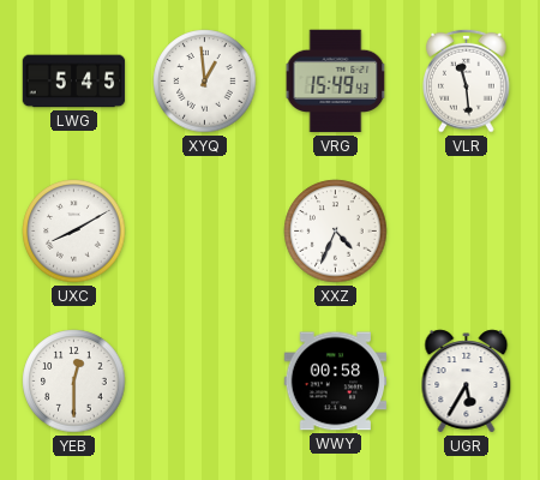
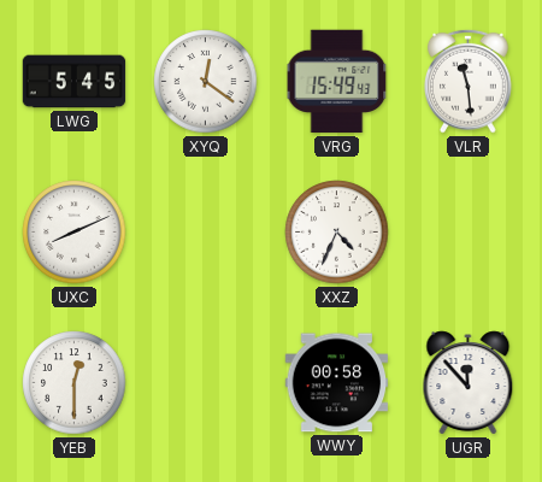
XYQ: 12:59 -> 12:21 (206, 82)
UXC: 8:10 -> 8:11 (75, 233)
UGR: 5:35 -> 11:53 (469, 383)
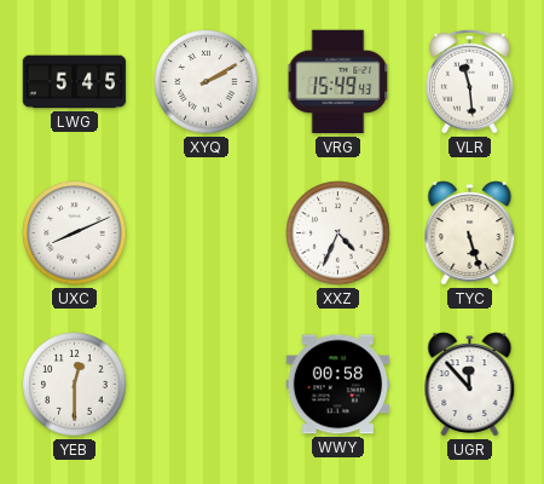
XYQ: 12:21 -> 2:10 (207, 82)
TYC: none -> 5:27 (470, 234)
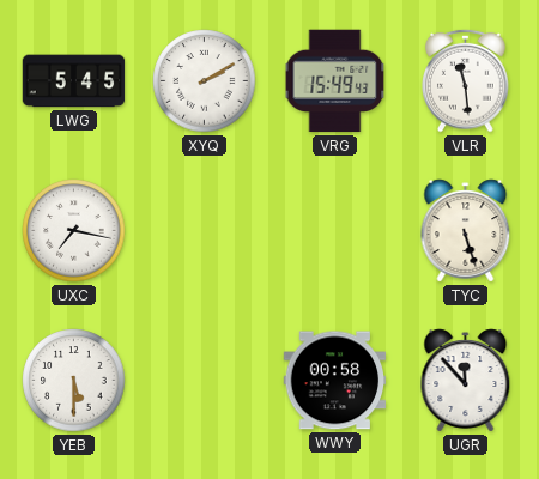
UXC: 8:11 -> 7:17 (74, 231)
XXZ: 4:34 -> none (338, 234)
YEB: 12:30 -> 5:30 (74, 381)
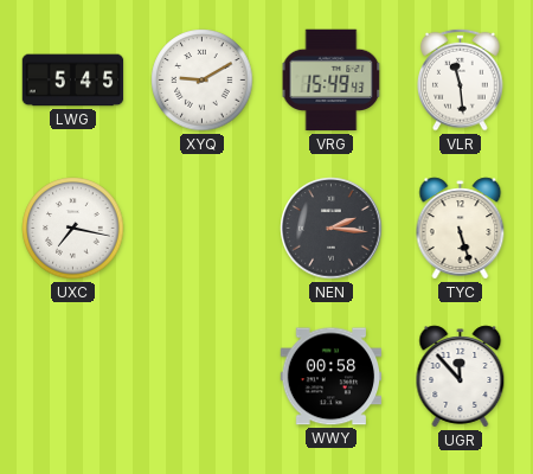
XYQ: 2:10 -> 9:10 (203, 81)
NEN: none -> 2:16 (332, 229)
YEB: 5:30 -> none (74, 381)
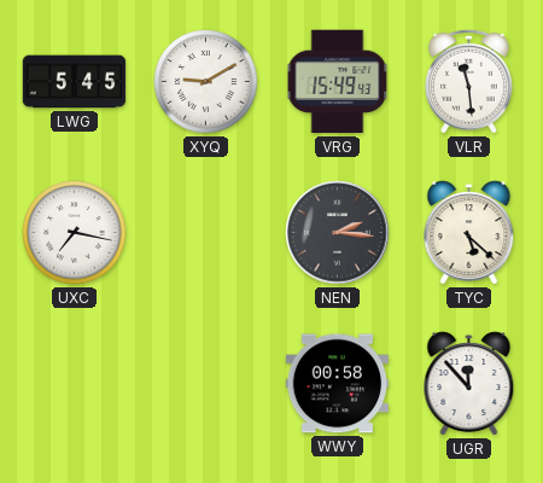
TYC: 5:27 -> 5:22 (469, 233)
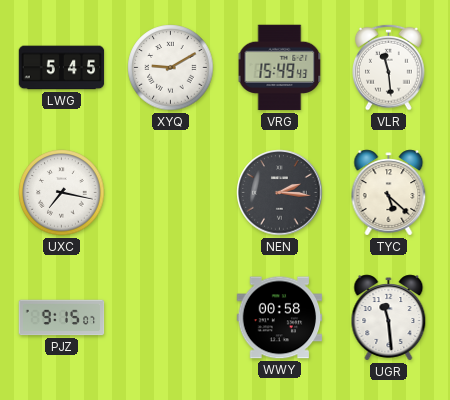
PJZ: none -> 9:15 (62, 318)
UGR: 11:53 -> 11:29 (389, 318)
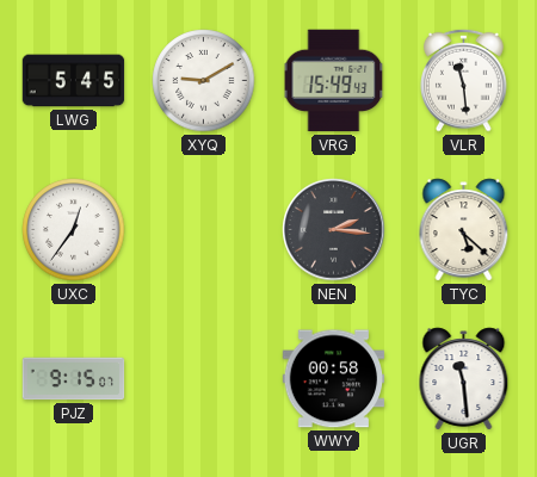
UXC: 7:17 -> 12:36 (74, 230)
